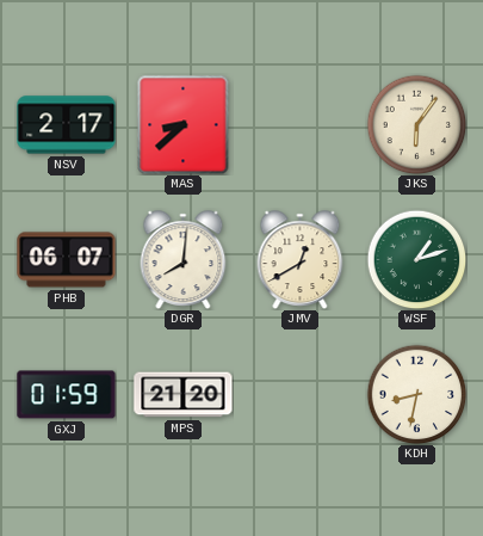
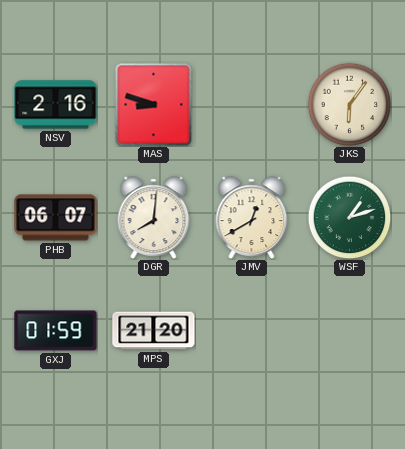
NSV: 2:17 -> 2:16 (56, 105)
MAS: 8:38 -> 8:48 (154, 104)
KDH: 8:32 -> none (416, 394)
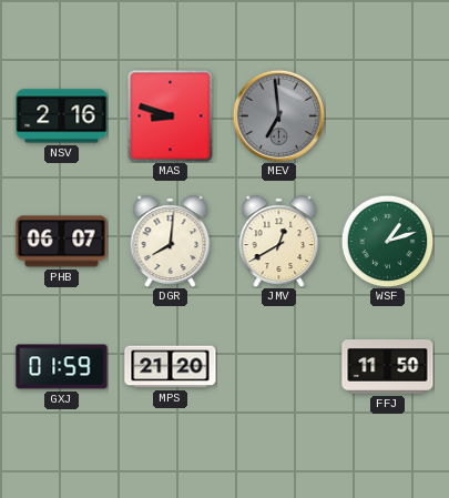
MEV: none -> 6:59 (278, 115)
JKS: 6:06 -> none (349, 104)
FFJ: none -> 11:50 (388, 367)
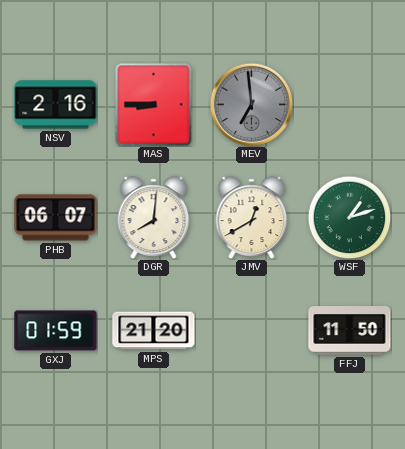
MAS: 8:48 -> 8:45 (154, 104)
